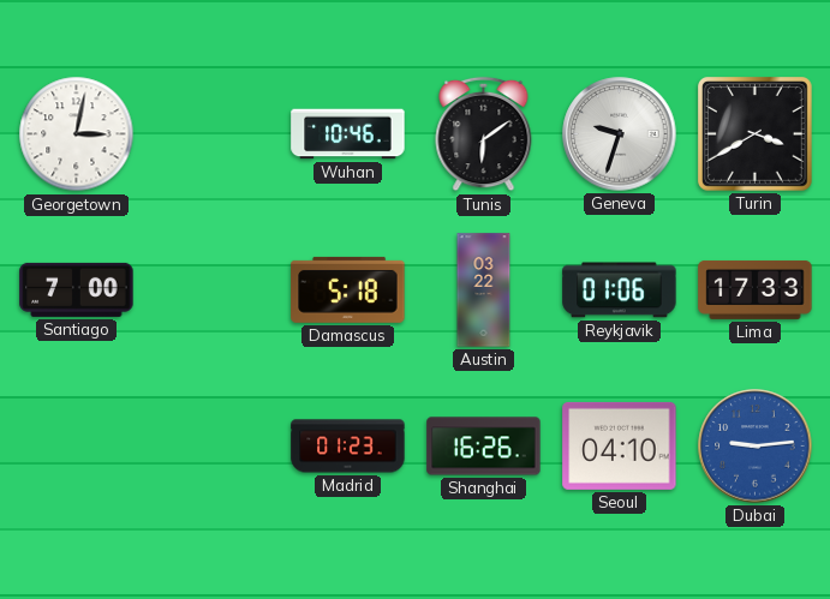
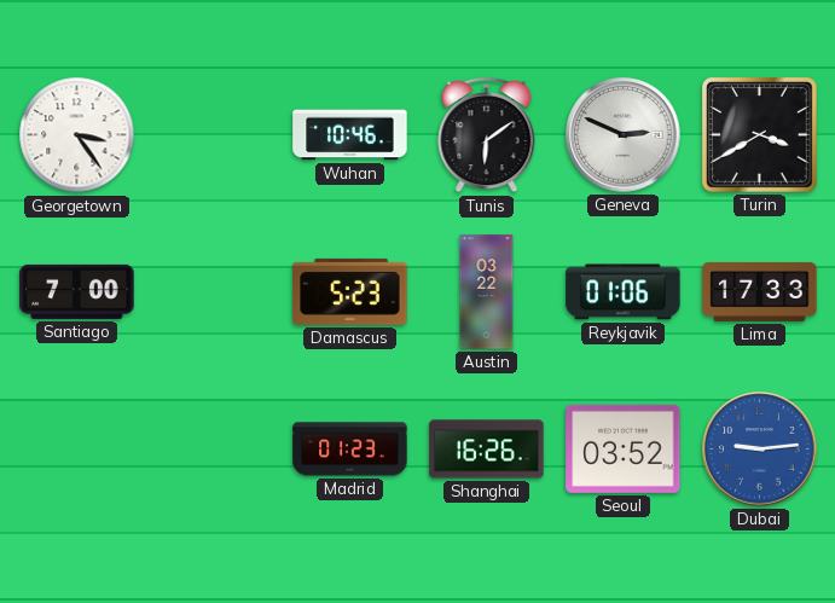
Georgetown: 3:02 -> 3:24 (77, 135)
Geneva: 9:33 -> 2:49 (624, 135)
Damascus: 5:18 -> 5:23 (350, 291)
Seoul: 04:10 -> 03:52 (624, 448)
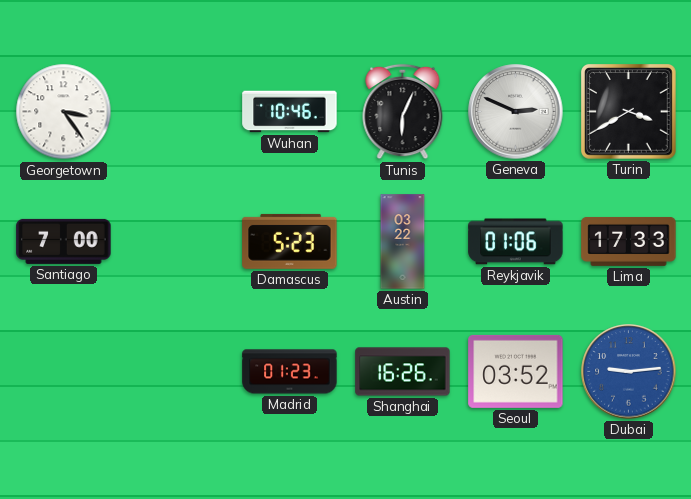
Tunis: 6:09 -> 6:04 (403, 112)
